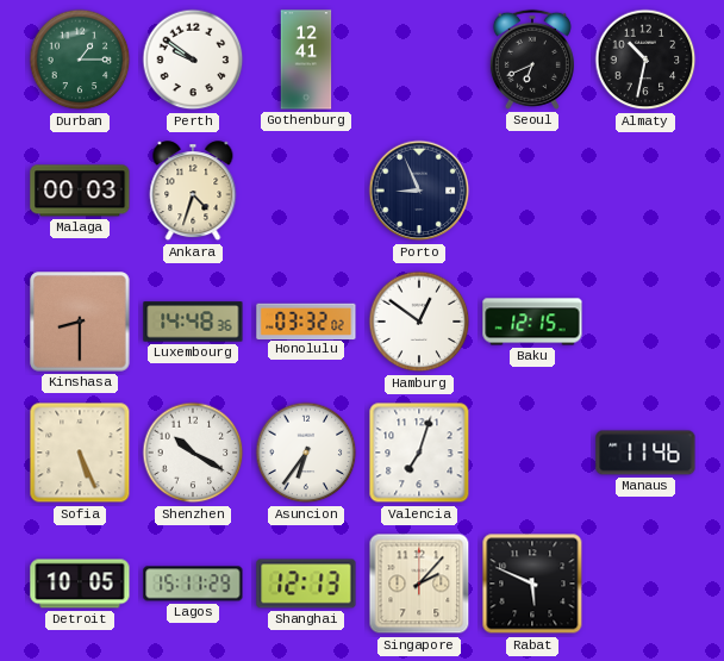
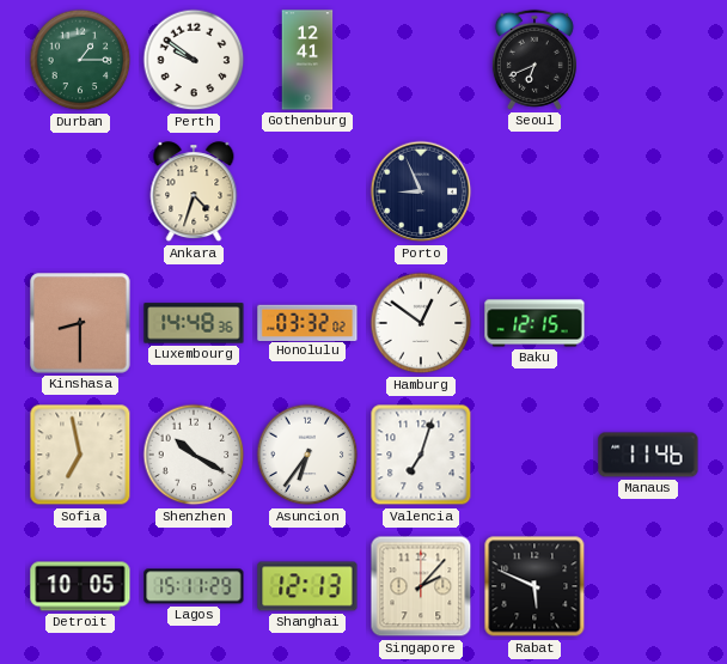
Almaty: 10:32 -> none (645, 60)
Malaga: 00:03 -> none (80, 191)
Sofia: 5:26 -> 6:58 (80, 455)
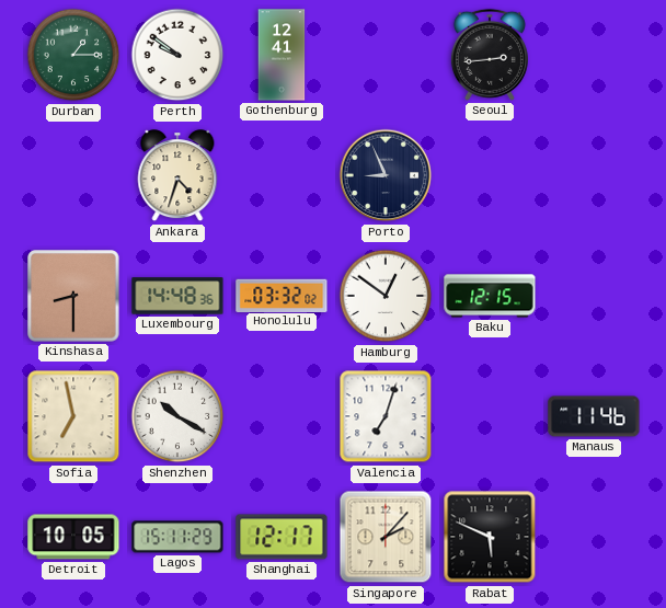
Seoul: 6:41 -> 2:44 (490, 55)
Asuncion: 6:36 -> none (307, 455)
Shanghai: 12:13 -> 12:17 (282, 537)
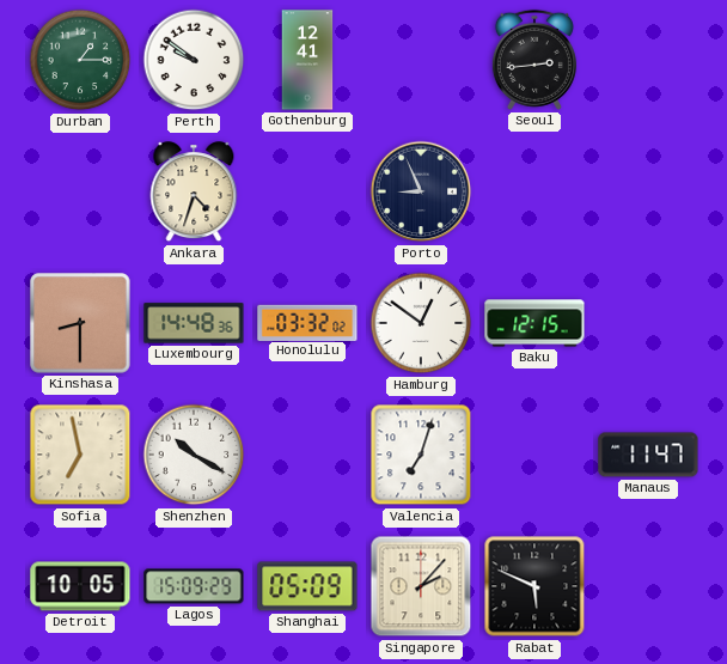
Manaus: 11:46 -> 11:47 (648, 455)
Lagos: 15:11 -> 15:09 (194, 586)
Shanghai: 12:17 -> 05:09 (307, 586)
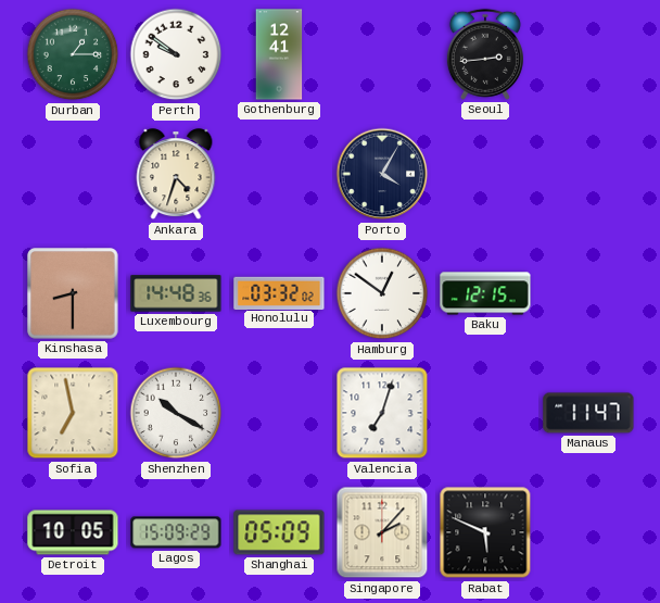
Porto: 8:56 -> 4:05 (382, 174)
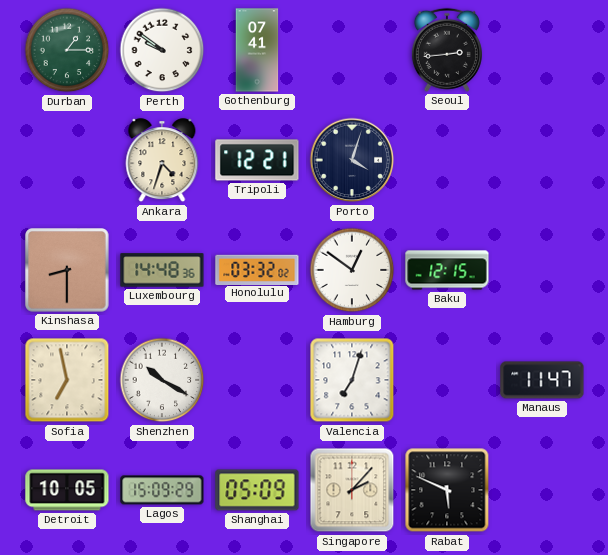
Gothenburg: 12:41 -> 07:41 (257, 50)
Tripoli: none -> 12:21 (257, 160)
Porto: 4:05 -> 4:03 (352, 160)
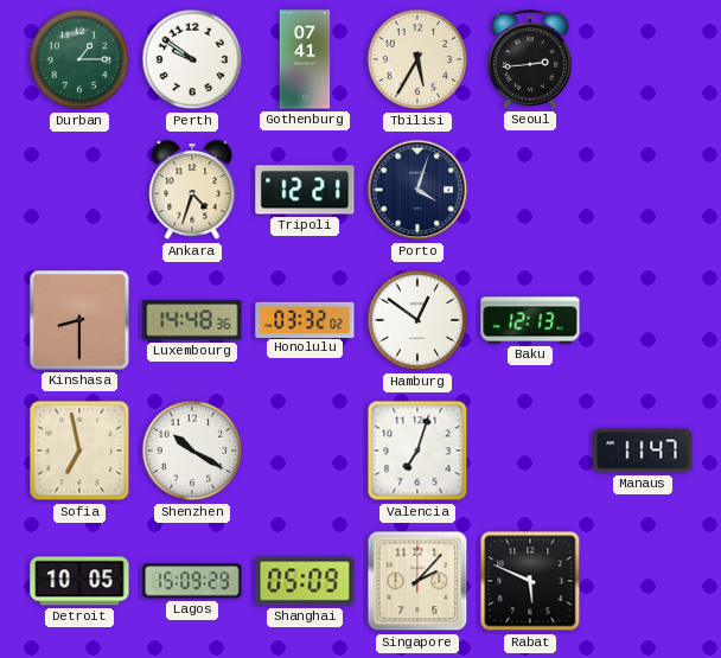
Tbilisi: none -> 5:35 (417, 59)
Baku: 12:15 -> 12:13 (530, 320)
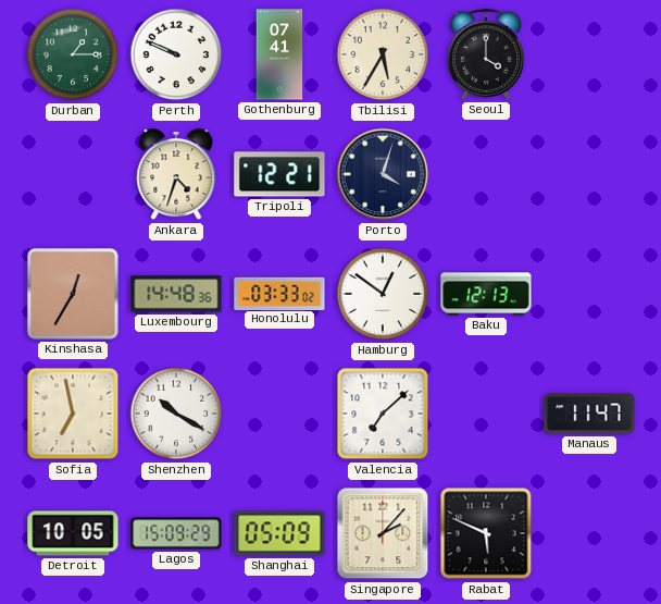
Perth: 9:51 -> 9:49 (176, 54)
Seoul: 2:44 -> 4:00 (486, 54)
Kinshasa: 8:30 -> 12:35 (73, 294)
Honolulu: 03:32 -> 03:33 (279, 293)
Valencia: 7:03 -> 7:08 (383, 414)
